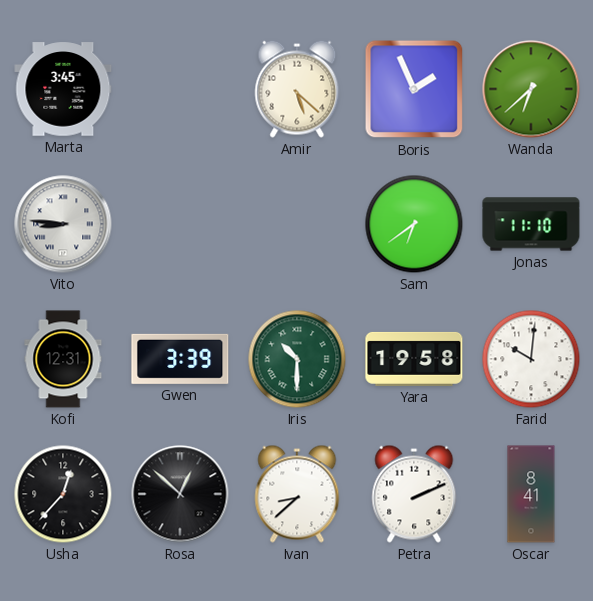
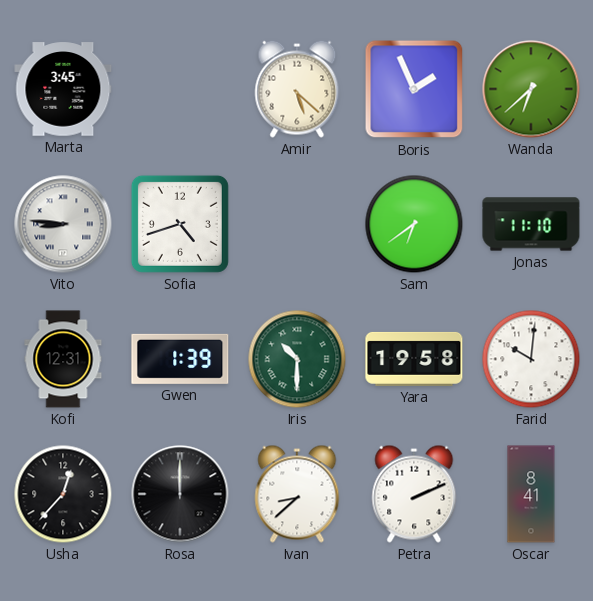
Sofia: none -> 4:42 (180, 224)
Gwen: 3:39 -> 1:39 (180, 359)
Rosa: 12:52 -> 12:00 (180, 494)
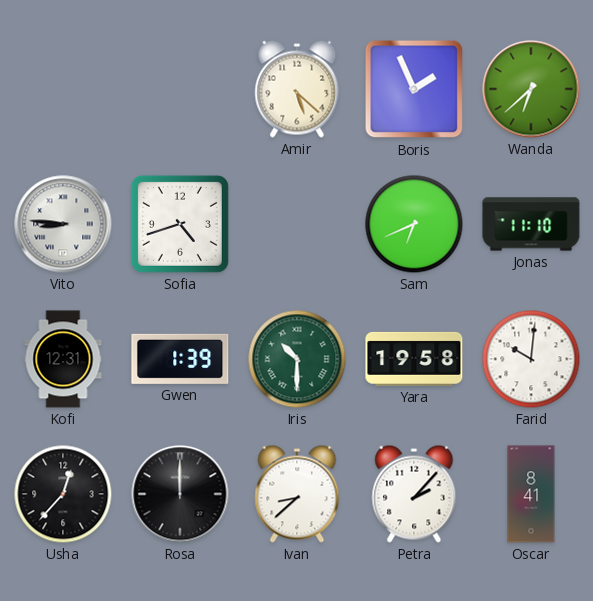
Marta: 3:45 -> none (63, 89)
Sam: 6:39 -> 6:41 (414, 224)
Petra: 2:11 -> 2:07 (414, 494)
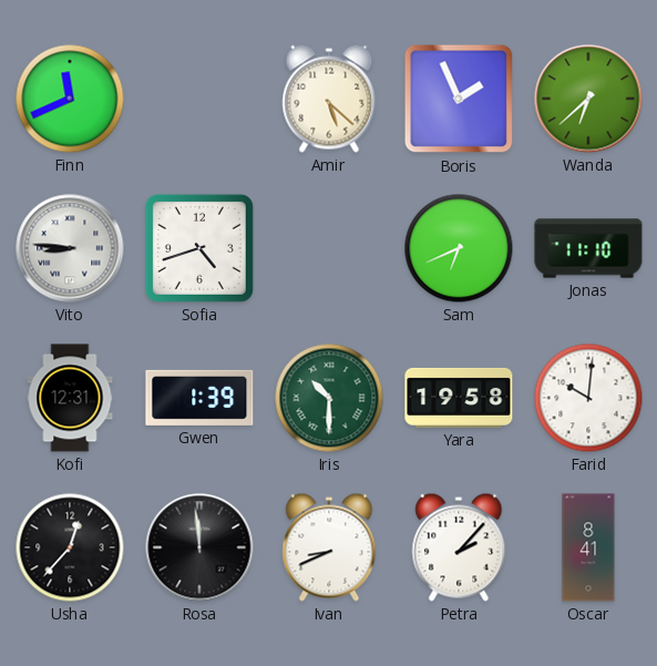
Finn: none -> 11:41 (70, 99)
Rosa: 12:00 -> 11:59 (199, 547)
Ivan: 8:38 -> 8:41 (329, 547)
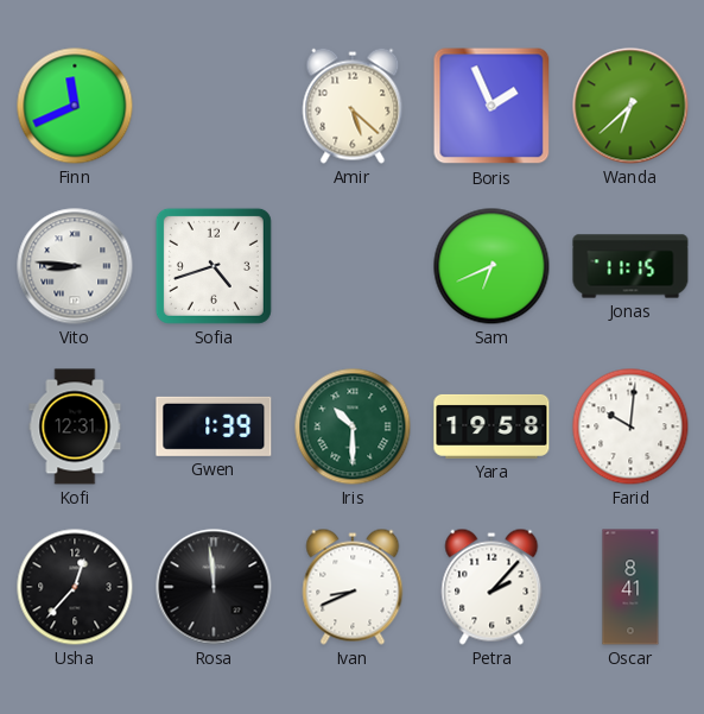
Jonas: 11:10 -> 11:15 (630, 266)
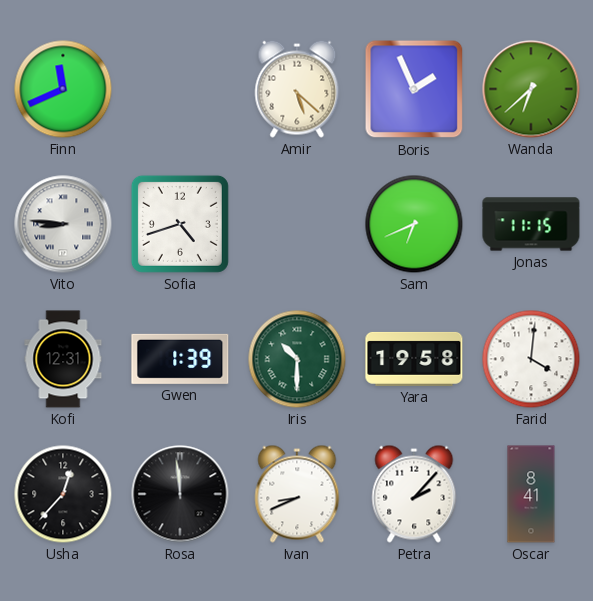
Farid: 10:01 -> 4:01 (531, 359)
